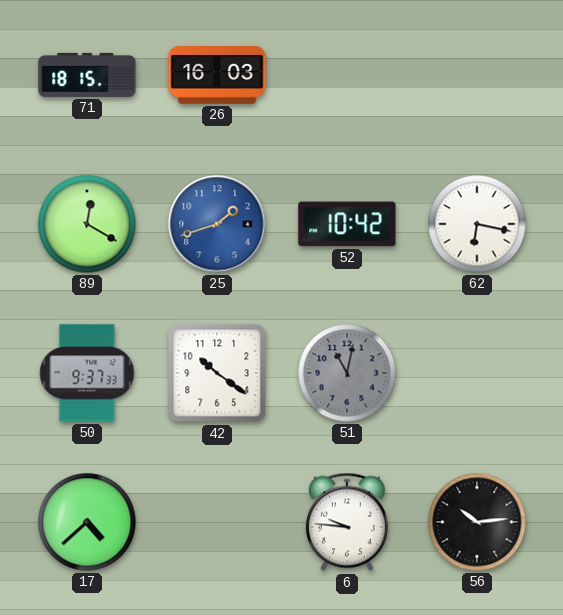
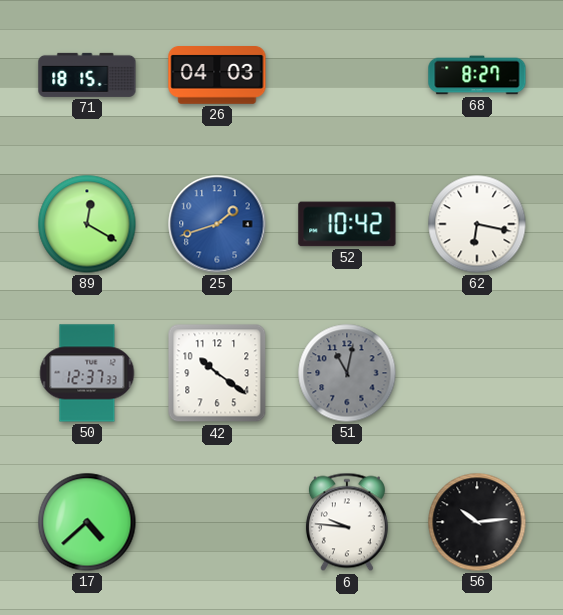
26: 16:03 -> 04:03 (217, 76)
68: none -> 8:27 (477, 75)
50: 9:37 -> 12:37 (87, 373)
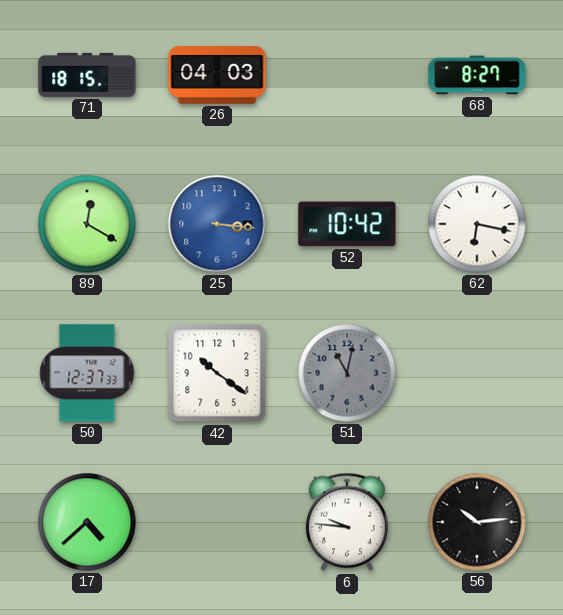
25: 1:42 -> 3:16 (217, 224)
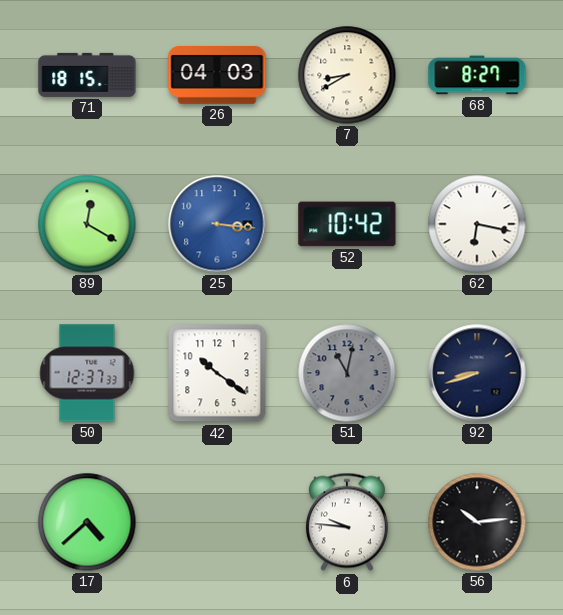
7: none -> 8:40 (347, 75)
92: none -> 8:42 (477, 373)
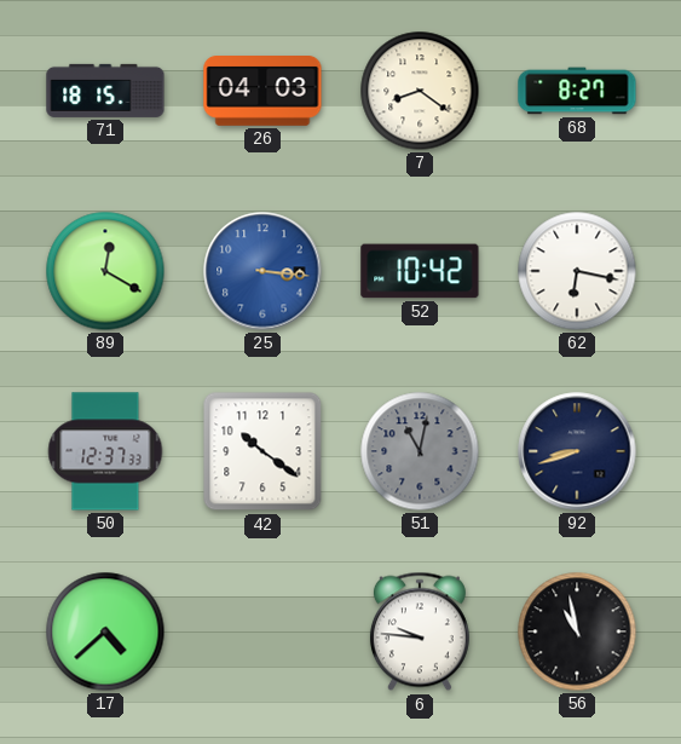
7: 8:40 -> 8:21 (420, 91)
56: 10:14 -> 10:58 (577, 631)
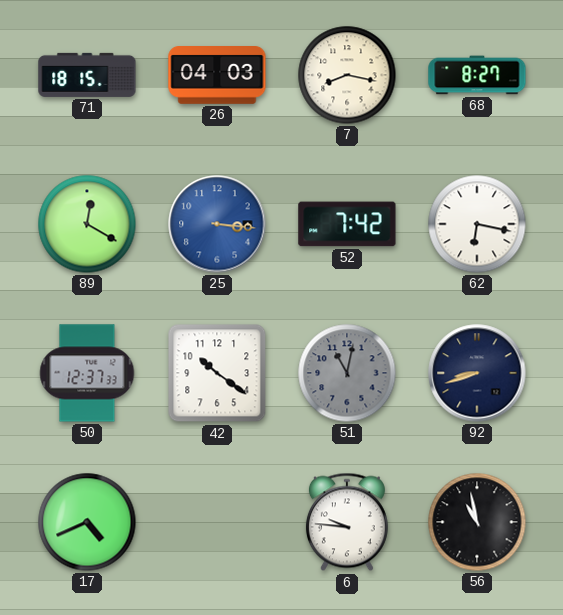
7: 8:21 -> 8:17 (347, 75)
52: 10:42 -> 7:42 (347, 224)
17: 4:38 -> 4:41 (87, 522)
